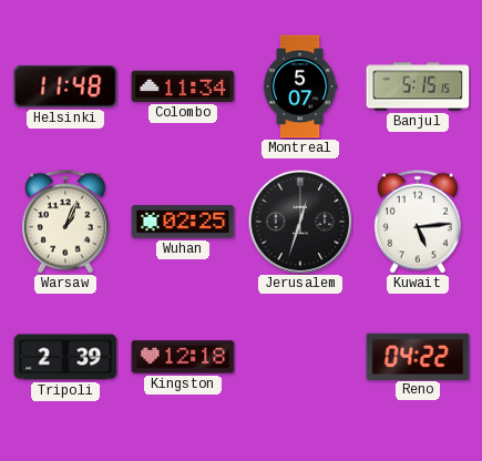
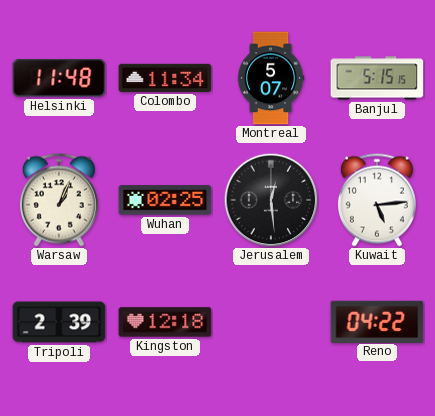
Jerusalem: 12:33 -> 12:29 (271, 200)
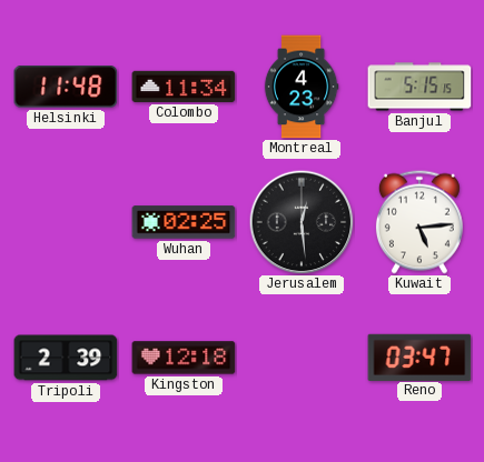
Montreal: 5:07 -> 4:23 (302, 87)
Warsaw: 1:04 -> none (59, 200)
Reno: 04:22 -> 03:47 (419, 356)
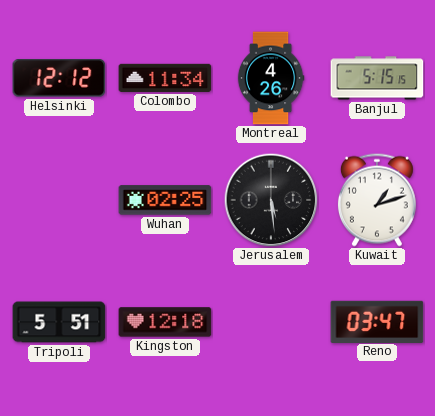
Helsinki: 11:48 -> 12:12 (59, 78)
Montreal: 4:23 -> 4:26 (271, 78)
Jerusalem: 12:29 -> 5:29 (271, 200)
Kuwait: 5:14 -> 1:12 (377, 200)
Tripoli: 2:39 -> 5:51 (59, 322)
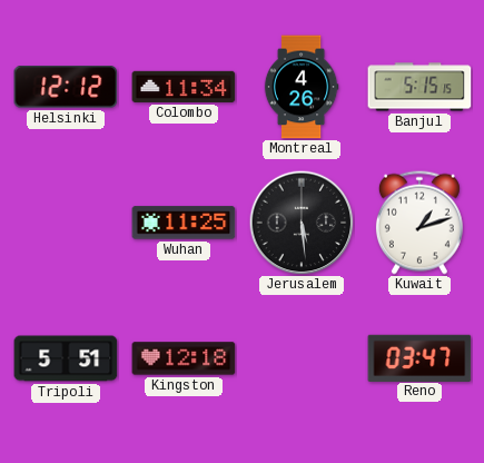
Wuhan: 02:25 -> 11:25 (184, 223)
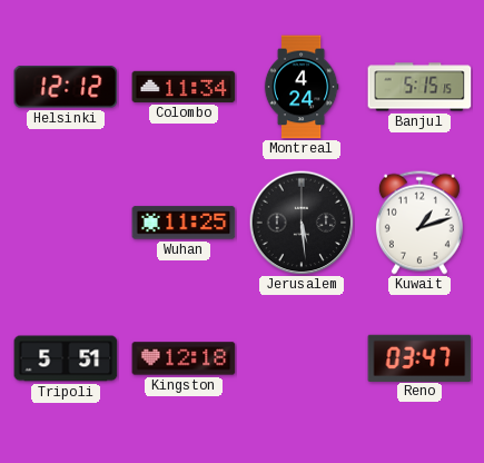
Montreal: 4:26 -> 4:24 (302, 87)
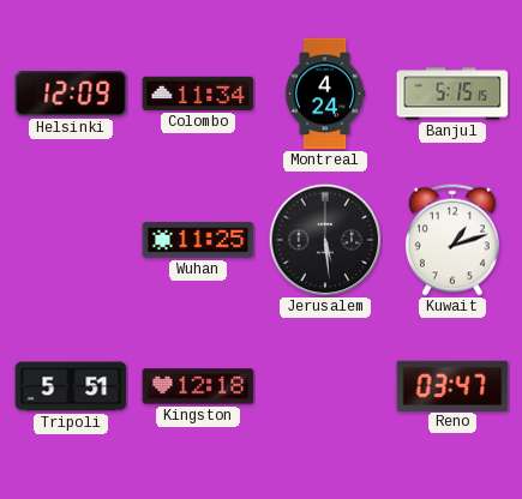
Helsinki: 12:12 -> 12:09 (71, 94)
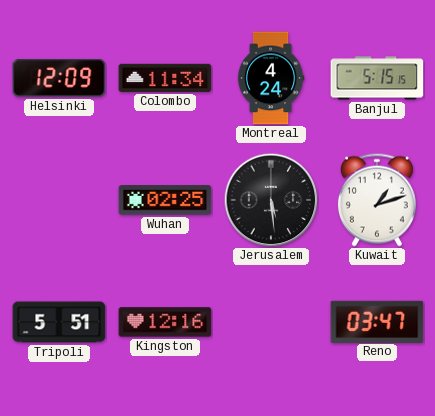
Wuhan: 11:25 -> 02:25 (165, 200)
Kingston: 12:18 -> 12:16 (165, 322)
